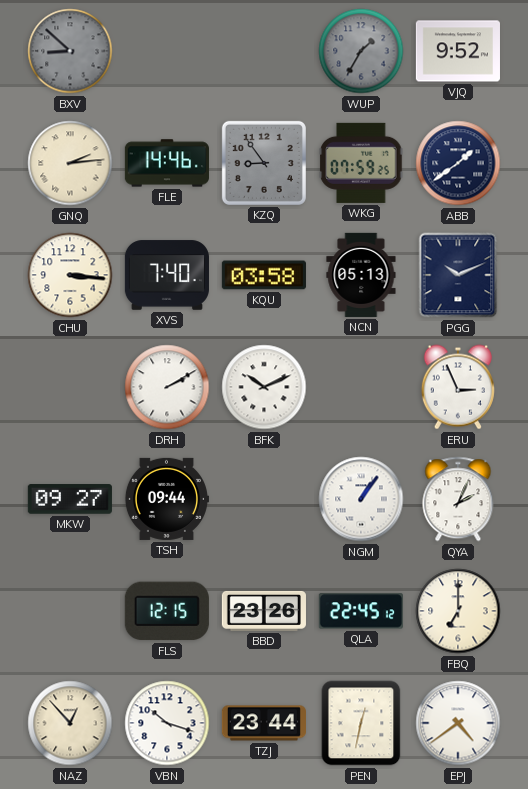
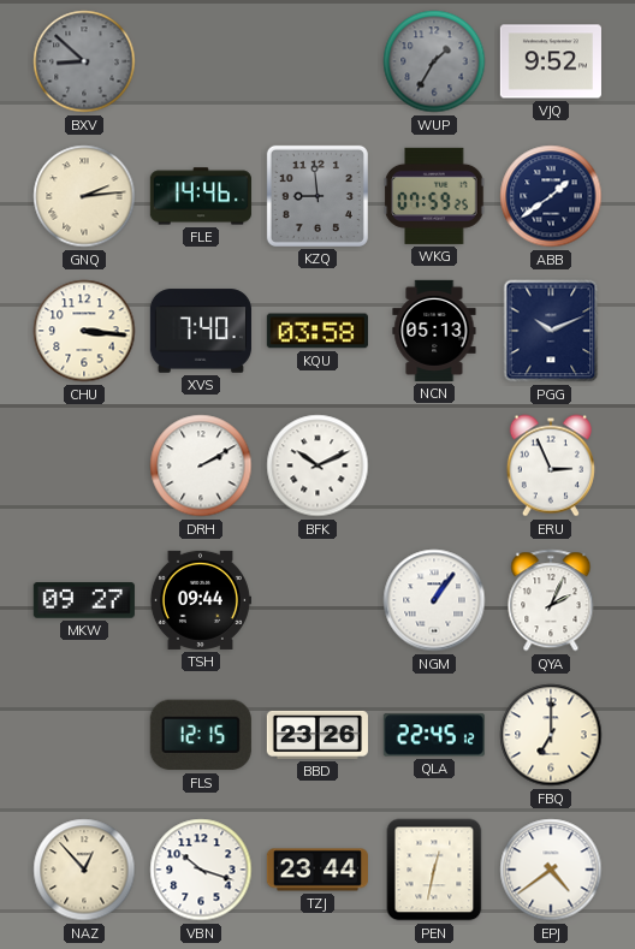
KZQ: 8:54 -> 8:59 (317, 196)
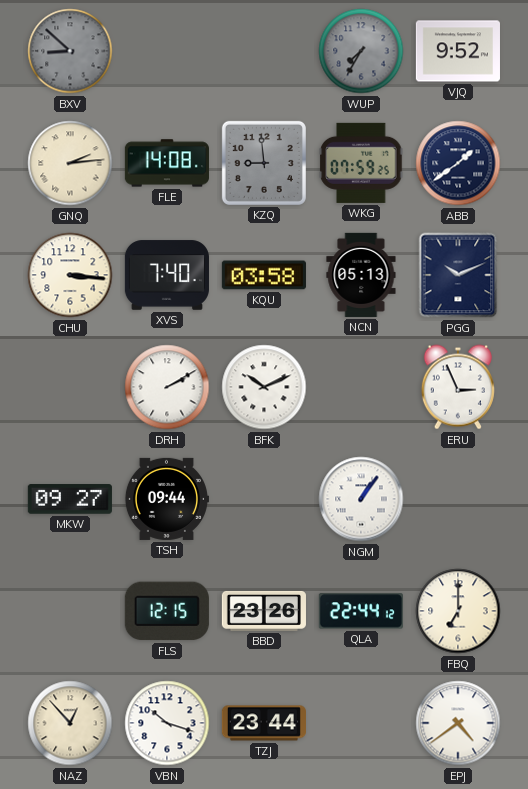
WUP: 1:35 -> 7:35 (361, 51)
FLE: 14:46 -> 14:08 (167, 163)
QYA: 2:04 -> none (551, 600)
QLA: 22:45 -> 22:44 (361, 611)
PEN: 12:32 -> none (434, 870)
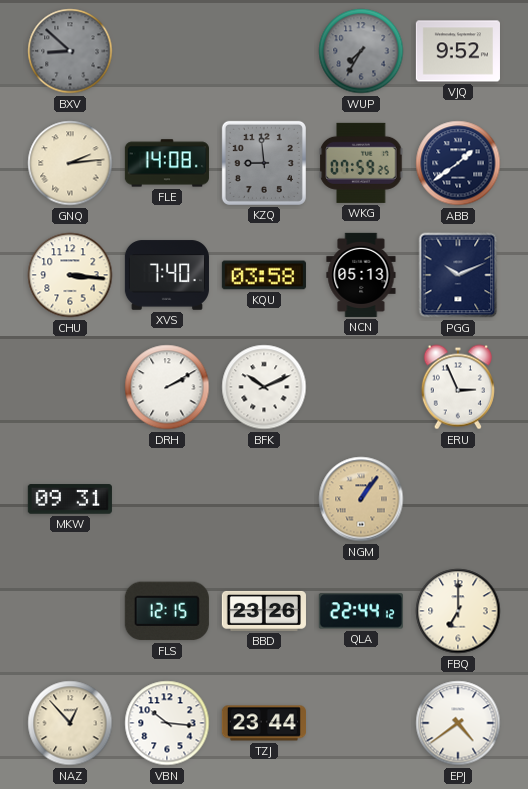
MKW: 09:27 -> 09:31 (70, 499)
TSH: 09:44 -> none (166, 499)
NGM dial: white -> champagne (361, 499)
VBN: 10:18 -> 10:16 (167, 723)
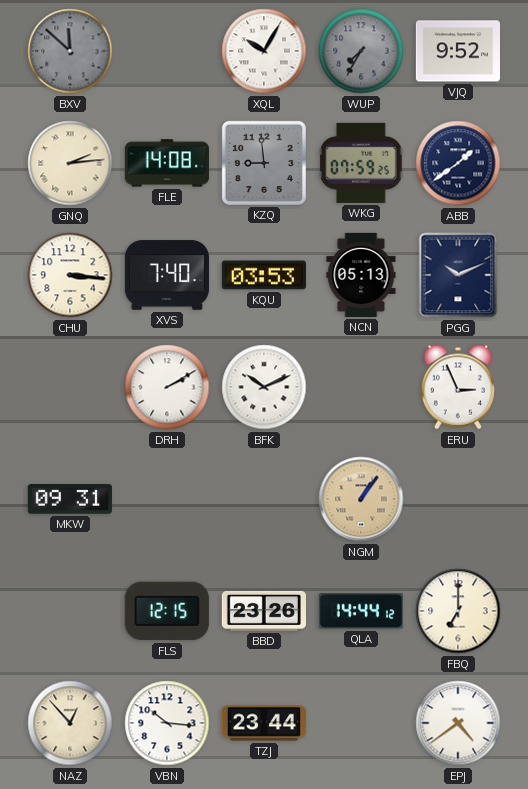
BXV: 8:52 -> 11:52 (70, 51)
XQL: none -> 10:05 (264, 51)
KQU: 03:58 -> 03:53 (264, 275)
QLA: 22:44 -> 14:44 (361, 611)
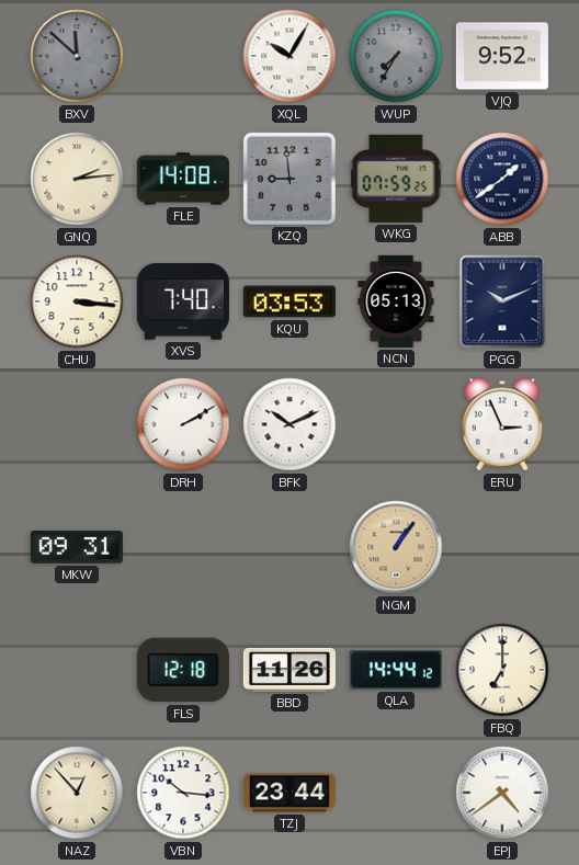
FLS: 12:15 -> 12:18 (183, 670)
BBD: 23:26 -> 11:26 (289, 670)
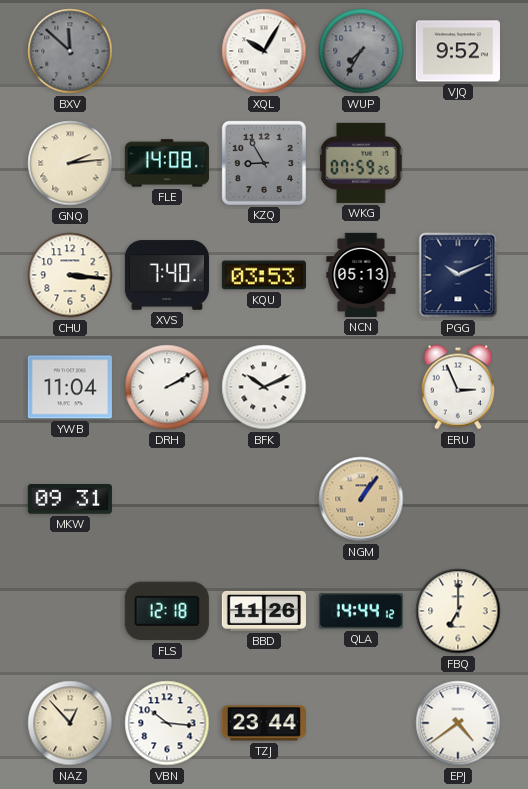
KZQ: 8:59 -> 8:55 (264, 163)
ABB: 1:39 -> none (502, 179)
YWB: none -> 11:04 (70, 387)
